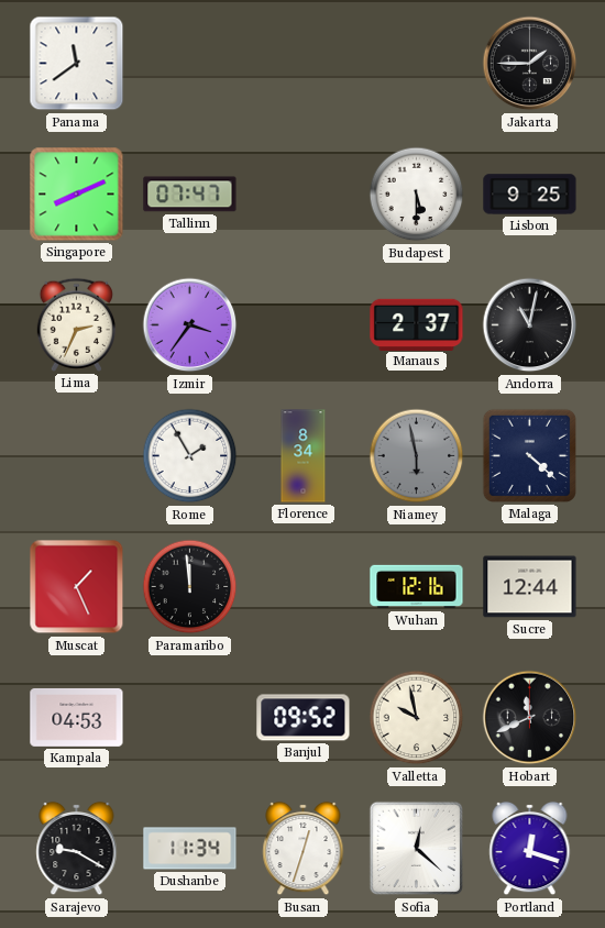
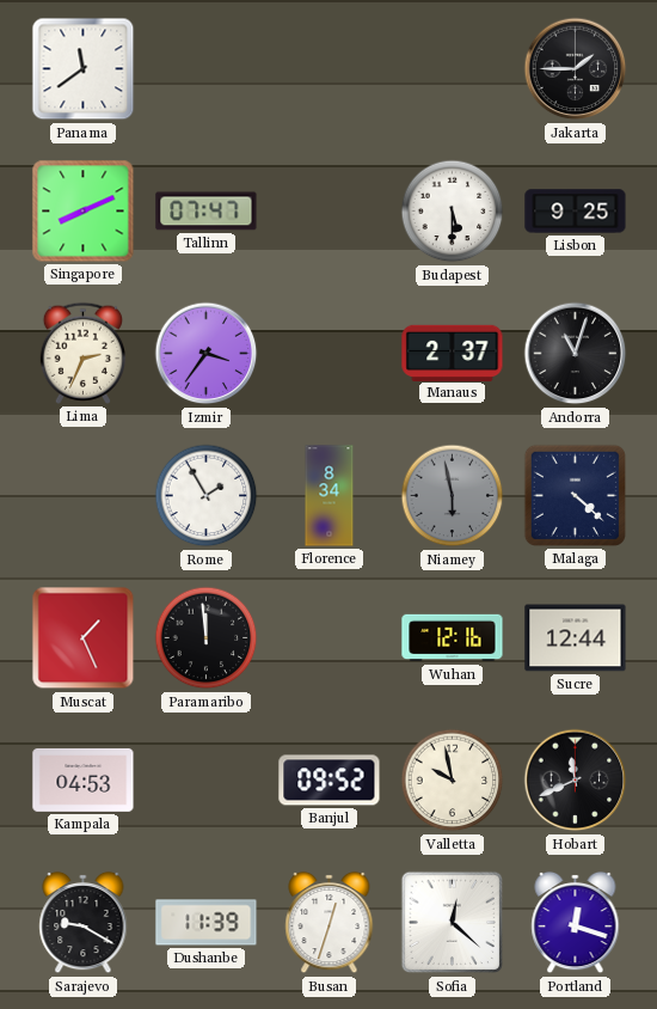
Andorra: 11:02 -> 11:03 (576, 354)
Dushanbe: 11:34 -> 11:39 (207, 923)
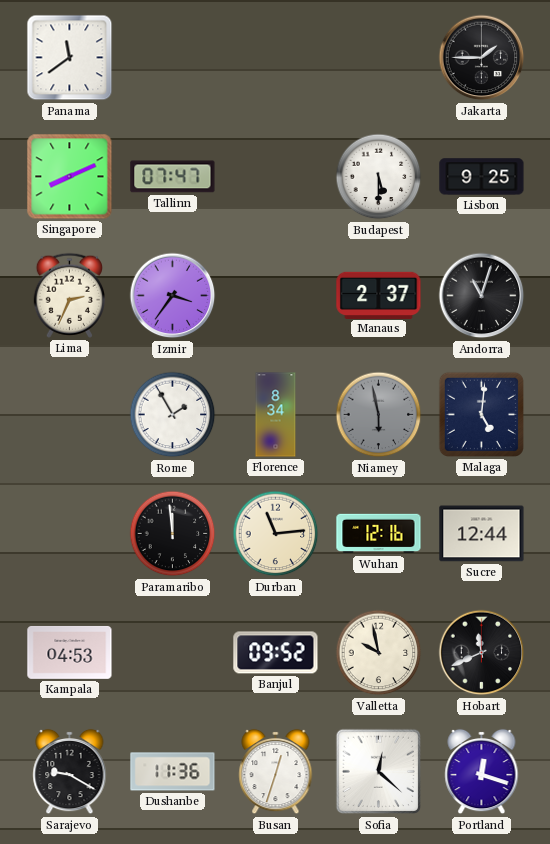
Malaga: 4:22 -> 5:01 (481, 414)
Muscat: 1:26 -> none (84, 638)
Durban: none -> 11:14 (276, 534)
Dushanbe: 11:39 -> 11:36 (173, 772)
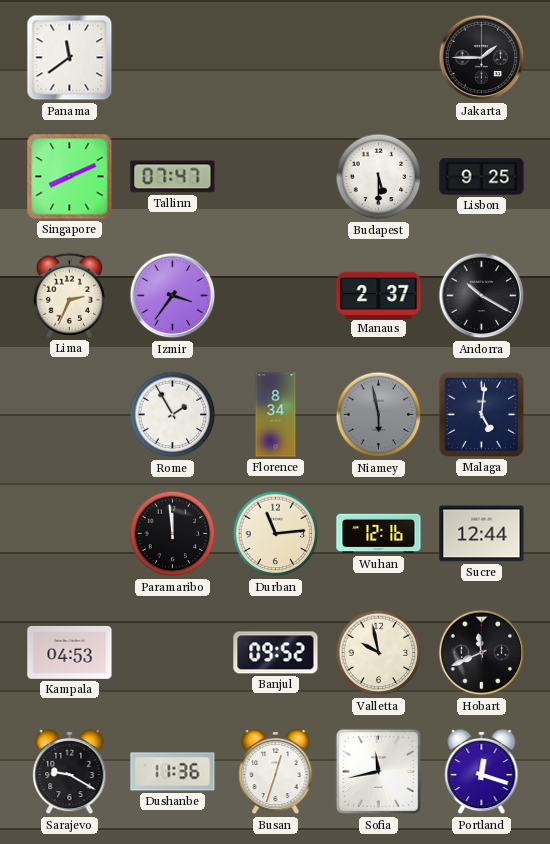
Andorra: 11:03 -> 10:20 (482, 296)
Sofia: 12:22 -> 11:43 (379, 772)
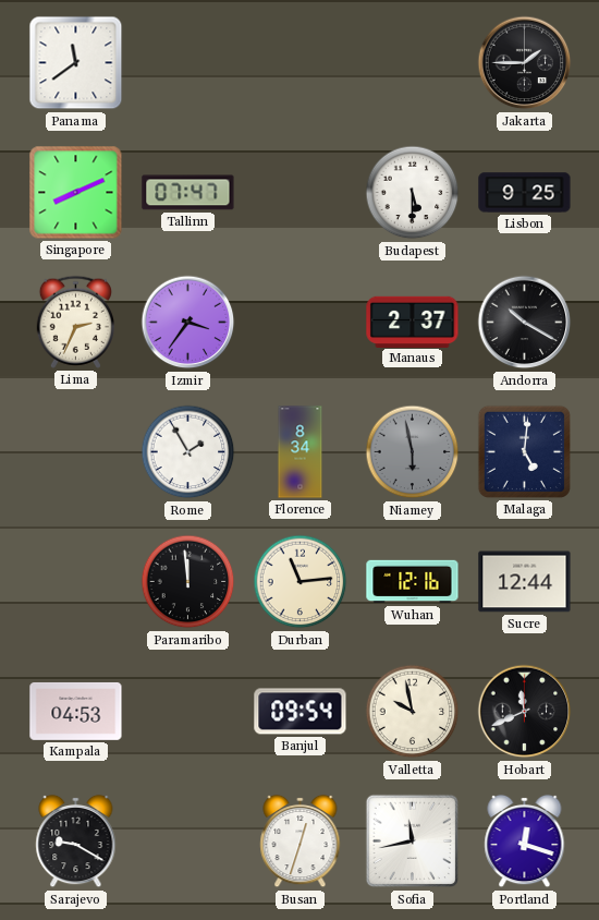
Banjul: 09:52 -> 09:54 (301, 712)
Dushanbe: 11:36 -> none (173, 772)
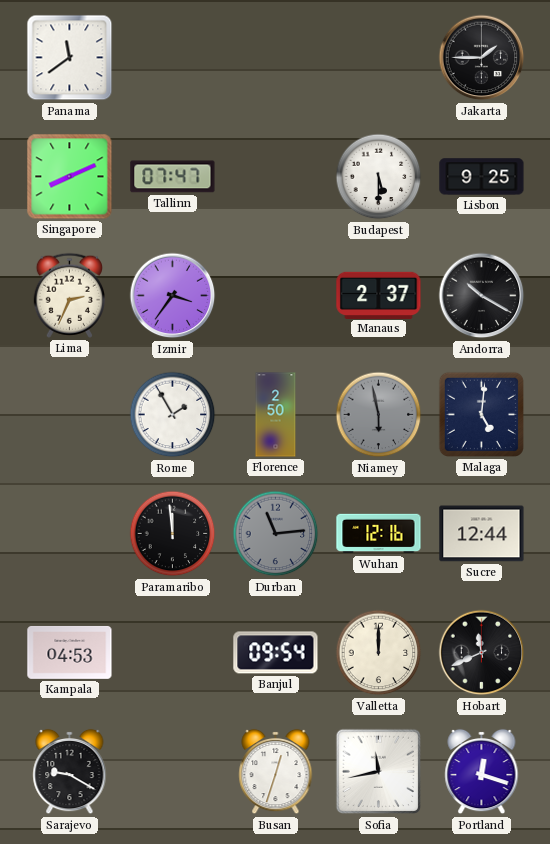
Florence: 8:34 -> 2:50 (276, 415)
Durban dial: cream -> grey (276, 534)
Valletta: 9:58 -> 12:00 (379, 653)
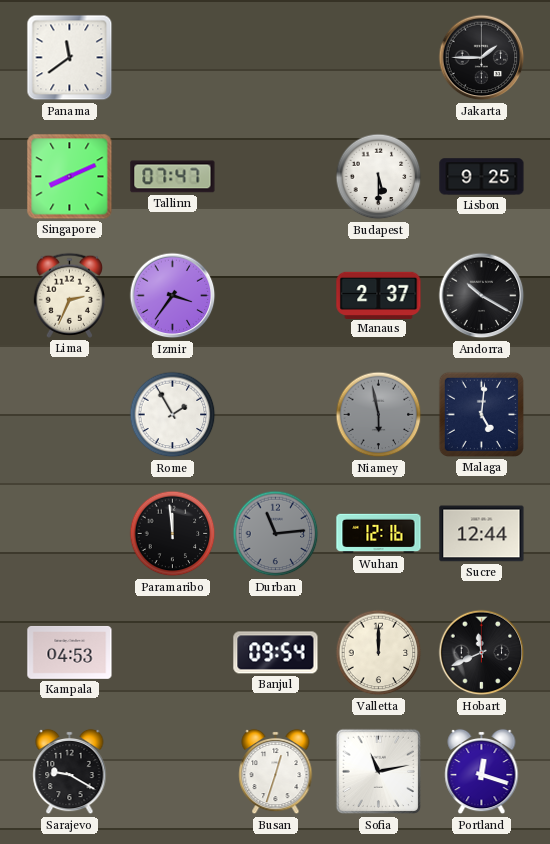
Florence: 2:50 -> none (276, 415)
Sofia: 11:43 -> 11:13 (379, 772)
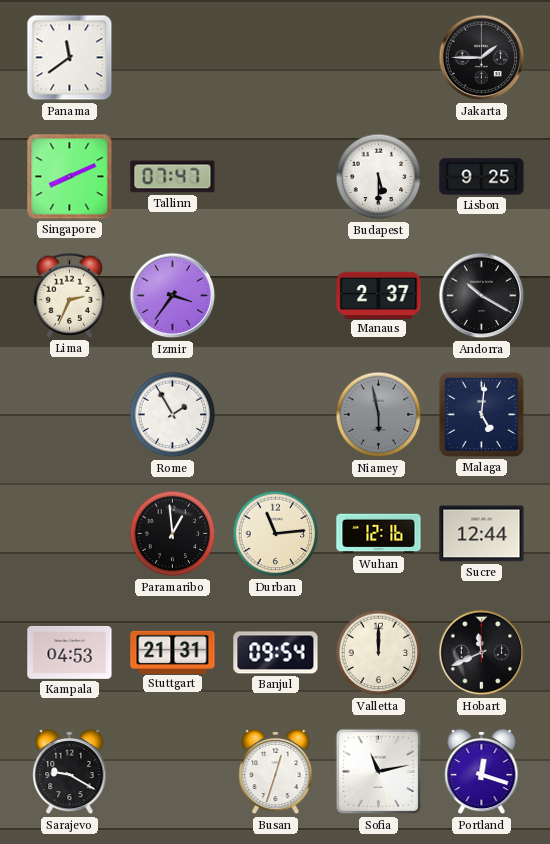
Paramaribo: 11:59 -> 12:59 (173, 534)
Durban dial: grey -> cream (276, 534)
Stuttgart: none -> 21:31 (173, 652)
